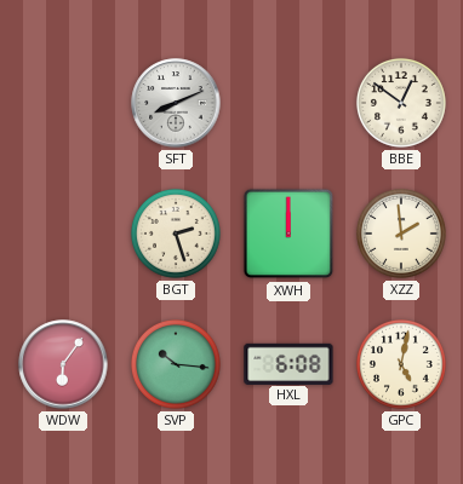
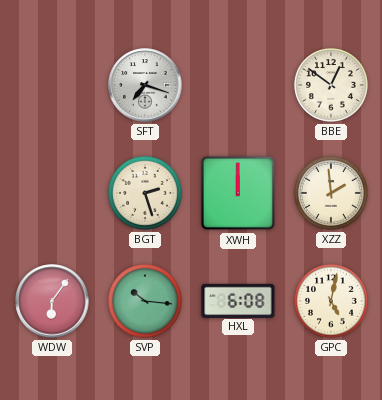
SFT: 8:11 -> 7:18 (145, 85)
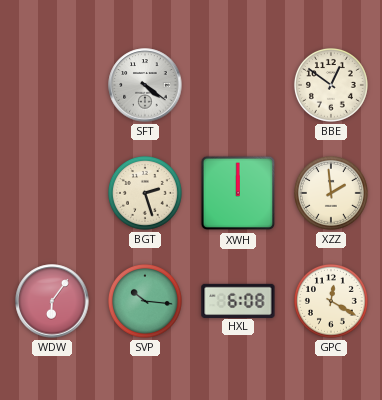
SFT: 7:18 -> 4:21 (145, 85)
GPC: 5:02 -> 12:20 (331, 301)
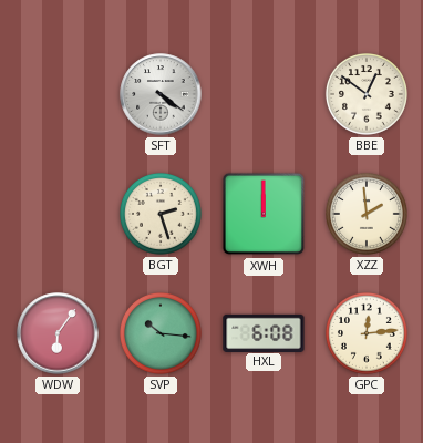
GPC: 12:20 -> 12:14 (367, 333)
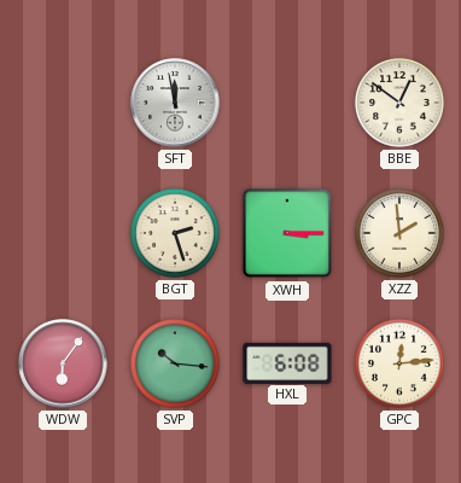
SFT: 4:21 -> 11:58 (175, 103)
XWH: 12:00 -> 3:15 (287, 233)
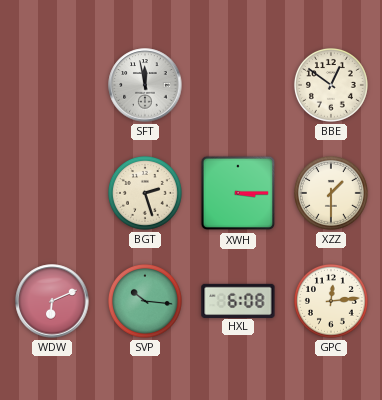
XZZ: 1:59 -> 1:30 (331, 193)
WDW: 6:06 -> 6:11 (52, 301)
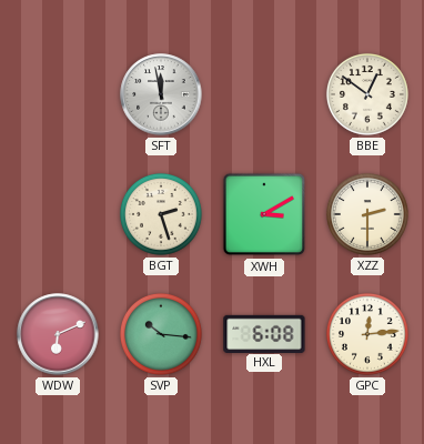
XWH: 3:15 -> 3:10 (264, 214)
XZZ: 1:30 -> 2:30 (367, 214)
